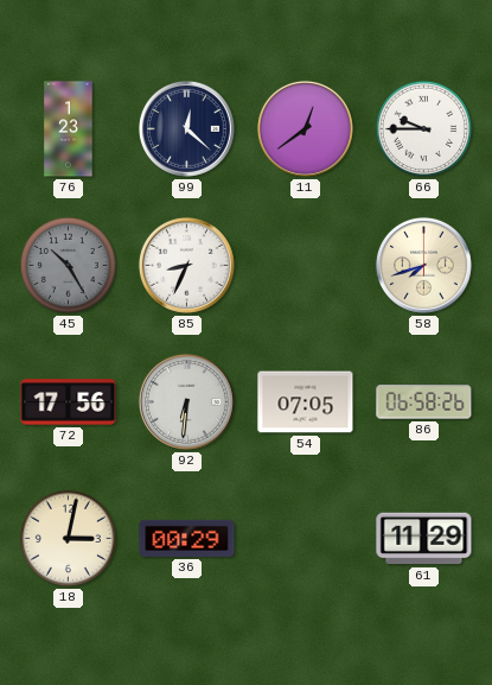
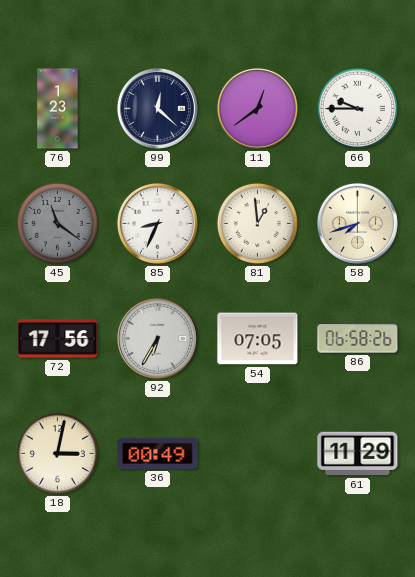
45: 10:25 -> 11:21 (57, 223)
81: none -> 12:59 (257, 223)
92: 6:31 -> 6:35 (157, 338)
36: 00:29 -> 00:49 (158, 453)
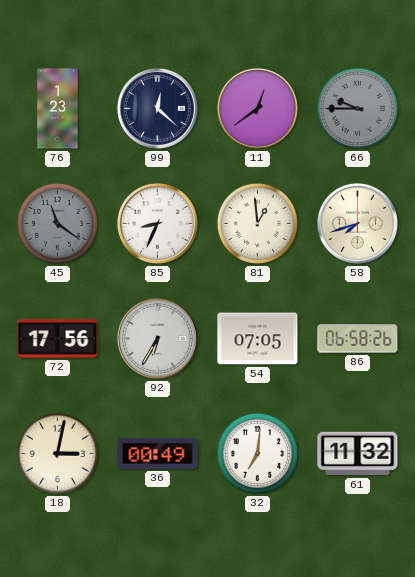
66 dial: white -> grey (357, 108)
32: none -> 7:01 (257, 453)
61: 11:29 -> 11:32 (358, 454)
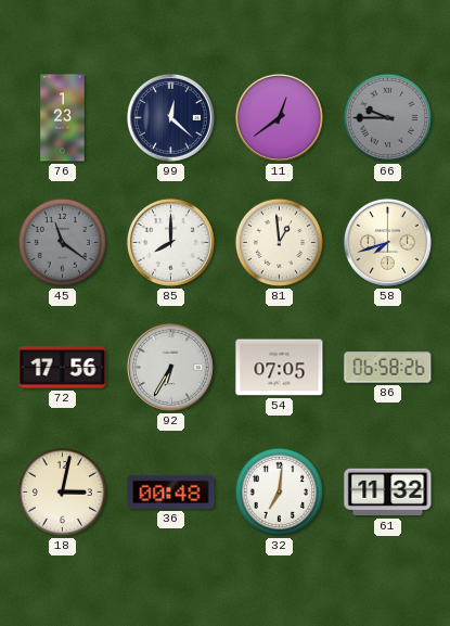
85: 8:34 -> 8:00 (170, 242)
36: 00:49 -> 00:48 (171, 491)
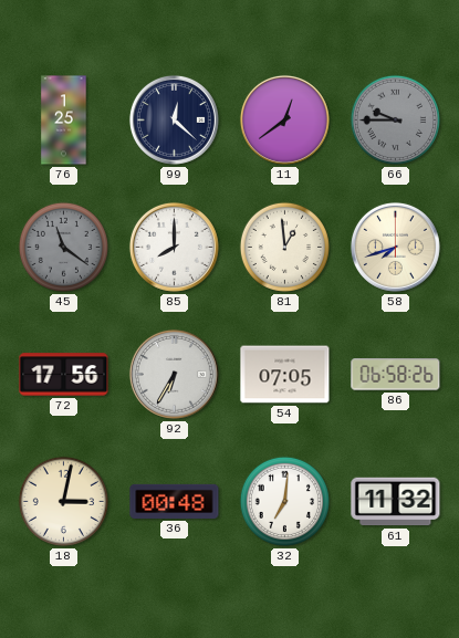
76: 1:23 -> 1:25 (64, 121)
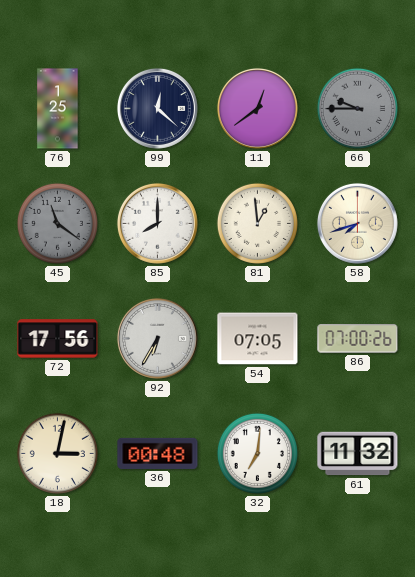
86: 06:58 -> 07:00 (358, 339)
